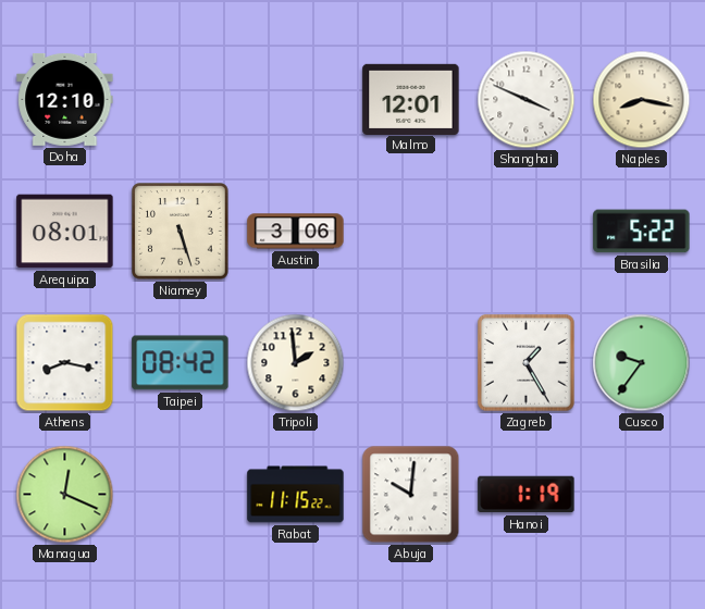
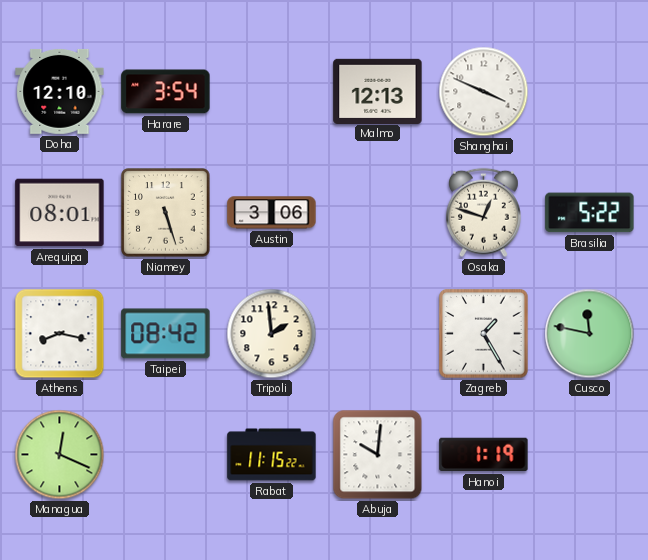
Harare: none -> 3:54 (166, 92)
Malmo: 12:01 -> 12:13 (378, 91)
Naples: 8:17 -> none (642, 100)
Osaka: none -> 12:48 (484, 213)
Cusco: 9:36 -> 11:47 (590, 334)
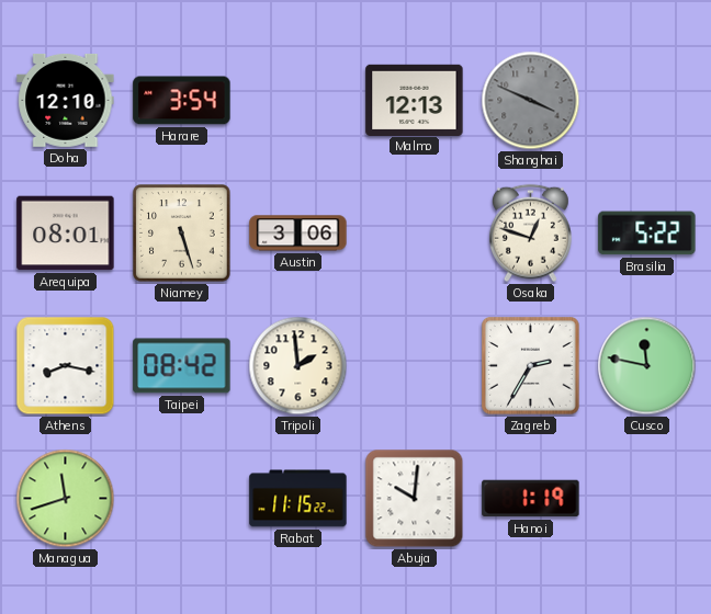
Shanghai dial: white -> grey (531, 101)
Zagreb: 1:25 -> 2:35 (531, 366)
Managua: 12:19 -> 11:42 (66, 499)
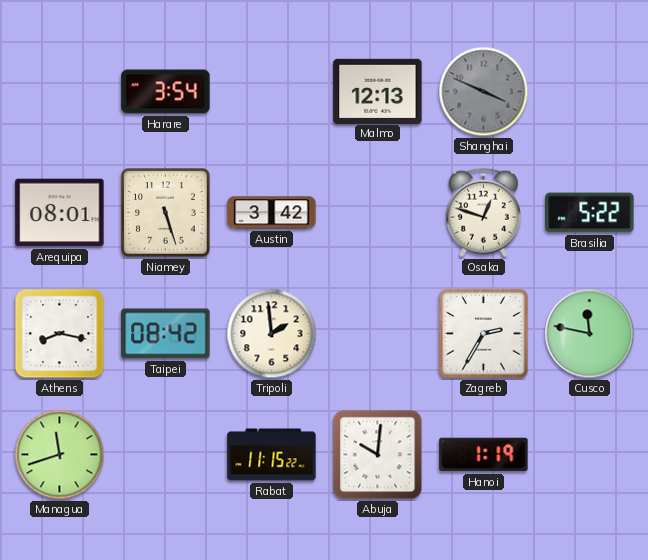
Doha: 12:10 -> none (66, 100)
Austin: 3:06 -> 3:42 (272, 213)
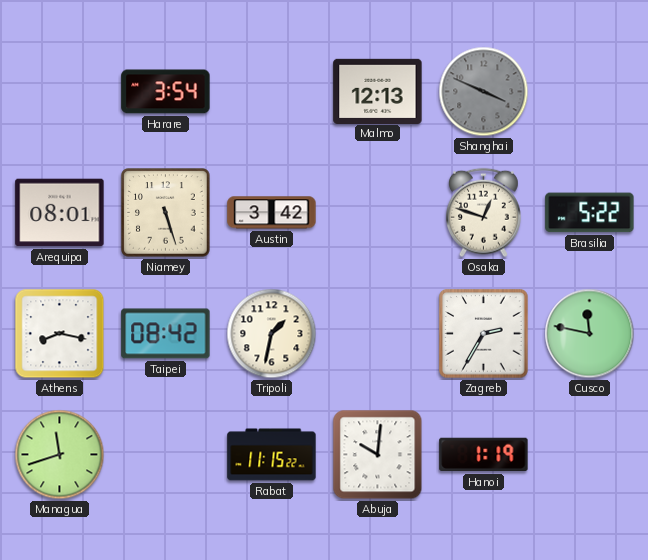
Tripoli: 1:59 -> 1:32 (272, 334)
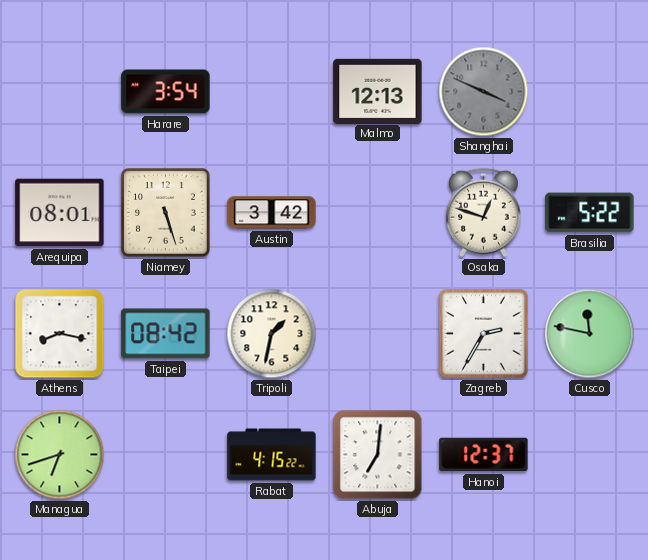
Managua: 11:42 -> 6:42 (60, 455)
Rabat: 11:15 -> 4:15 (272, 455)
Abuja: 10:01 -> 7:01 (378, 455)
Hanoi: 1:19 -> 12:37 (484, 455)
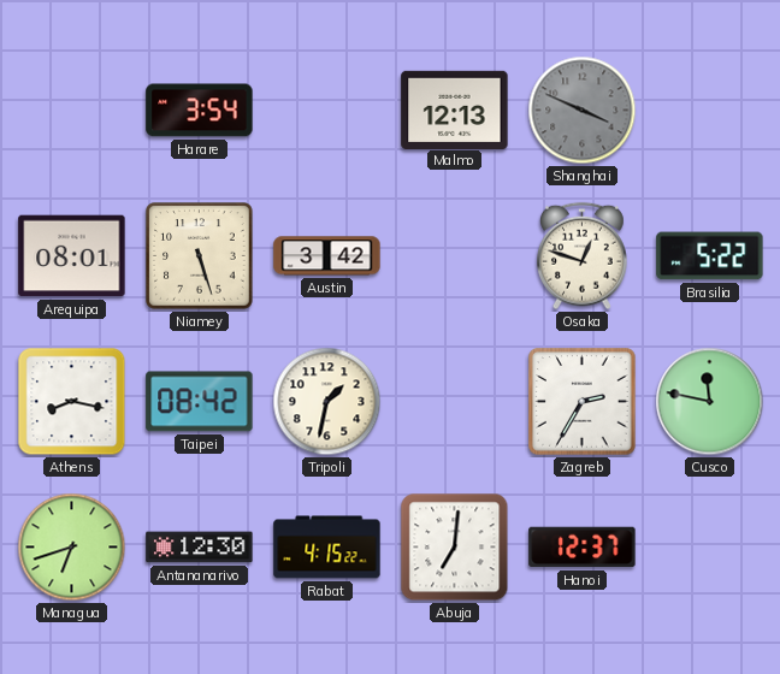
Antananarivo: none -> 12:30 (200, 548)
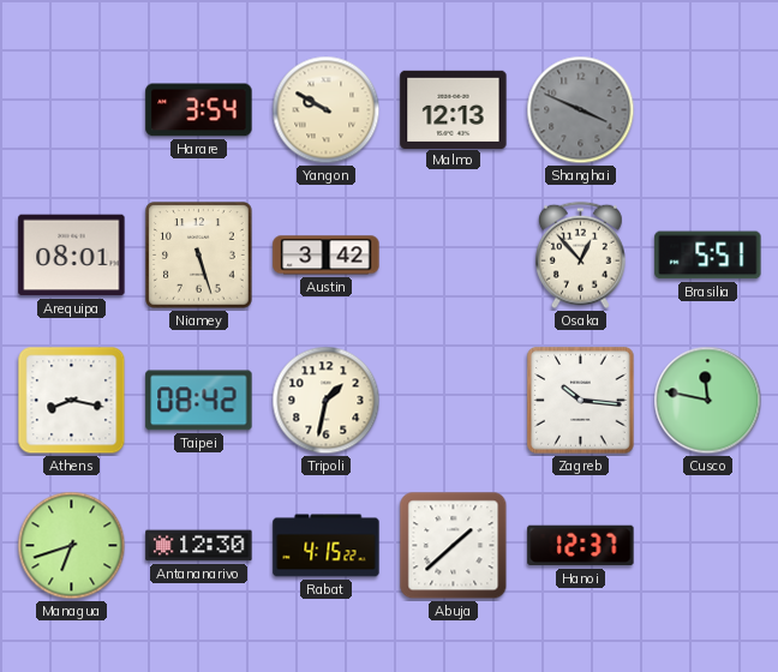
Yangon: none -> 9:50 (327, 110)
Osaka: 12:48 -> 12:53 (581, 256)
Brasilia: 5:22 -> 5:51 (708, 256)
Zagreb: 2:35 -> 10:16 (581, 401)
Abuja: 7:01 -> 1:38 (454, 546)
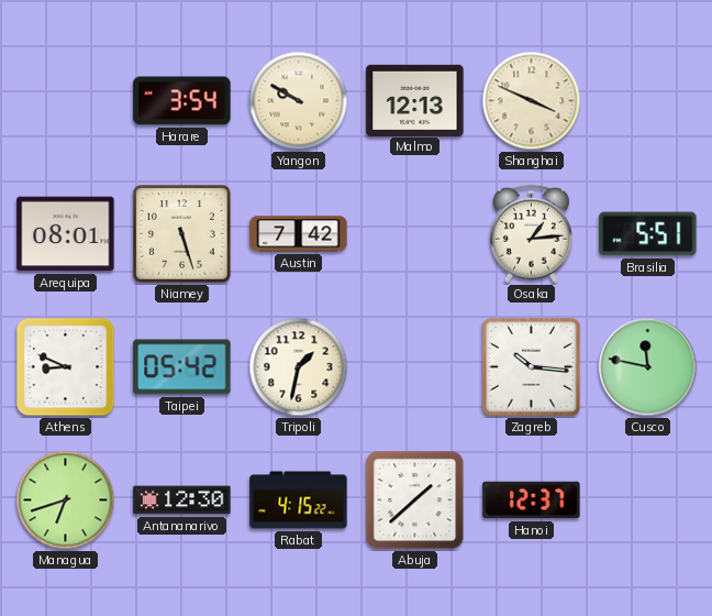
Shanghai dial: grey -> cream (532, 101)
Austin: 3:42 -> 7:42 (299, 234)
Osaka: 12:53 -> 1:14 (532, 234)
Athens: 8:17 -> 8:49 (66, 367)
Taipei: 08:42 -> 05:42 (182, 367)
